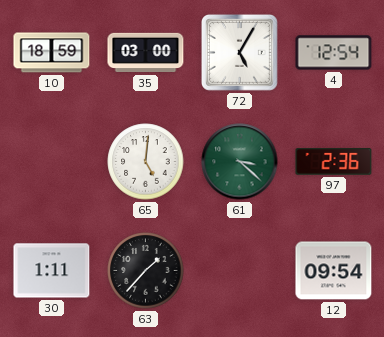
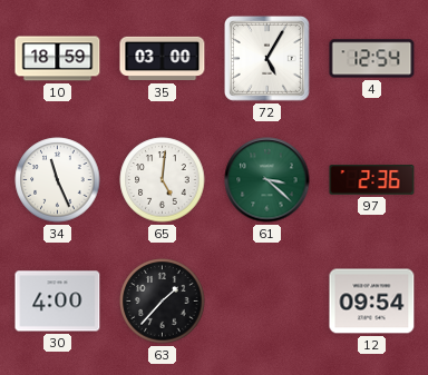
34: none -> 11:26 (58, 180)
30: 1:11 -> 4:00 (58, 302)
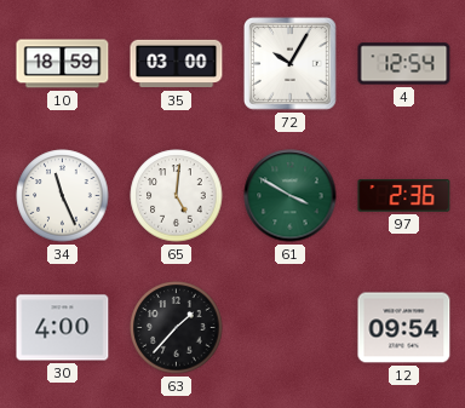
72: 5:05 -> 10:05 (289, 63)
61: 3:22 -> 3:50 (291, 196)
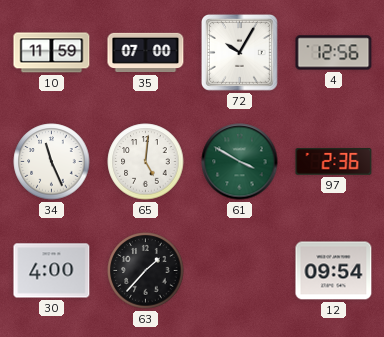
10: 18:59 -> 11:59 (52, 53)
35: 03:00 -> 07:00 (146, 53)
4: 12:54 -> 12:56 (334, 53)
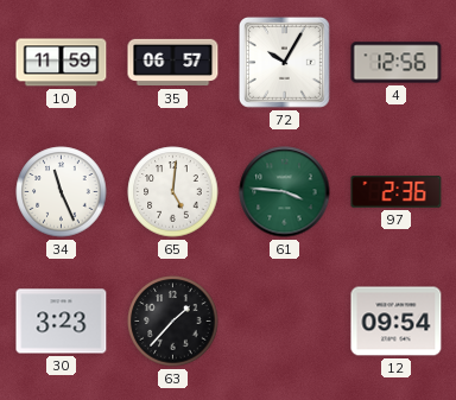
35: 07:00 -> 06:57 (173, 63)
61: 3:50 -> 3:46 (285, 192)
30: 4:00 -> 3:23 (62, 322)
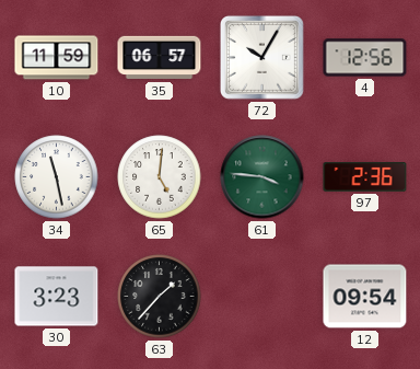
34: 11:26 -> 11:28 (57, 177)
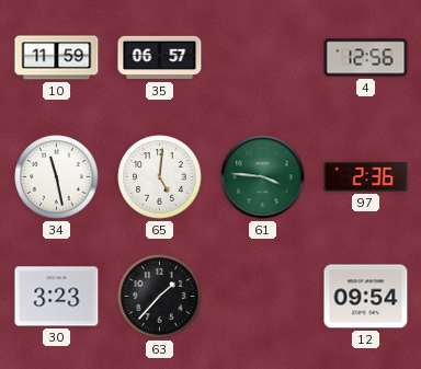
72: 10:05 -> none (261, 57)
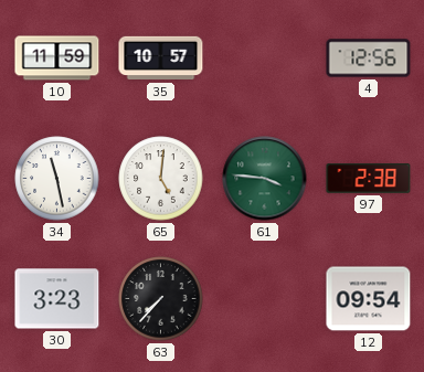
35: 06:57 -> 10:57 (161, 59)
97: 2:36 -> 2:38 (369, 179)
63: 1:37 -> 7:37 (161, 299)
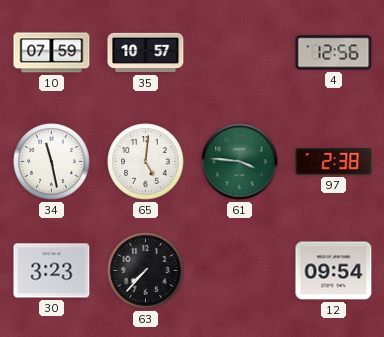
10: 11:59 -> 07:59 (52, 53)
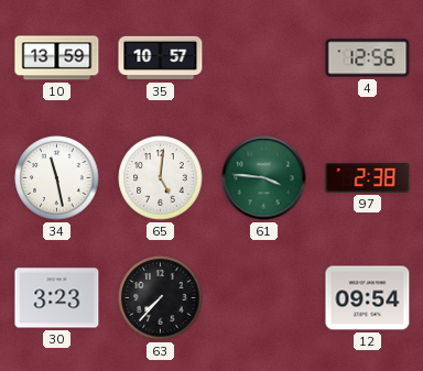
10: 07:59 -> 13:59 (57, 58)
